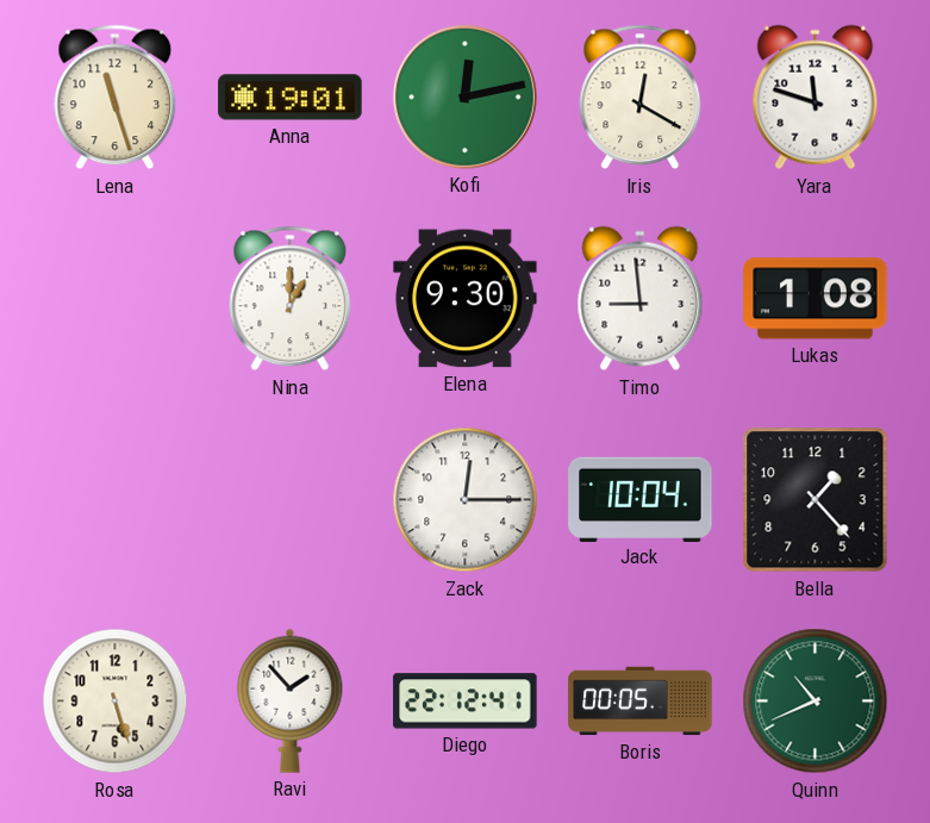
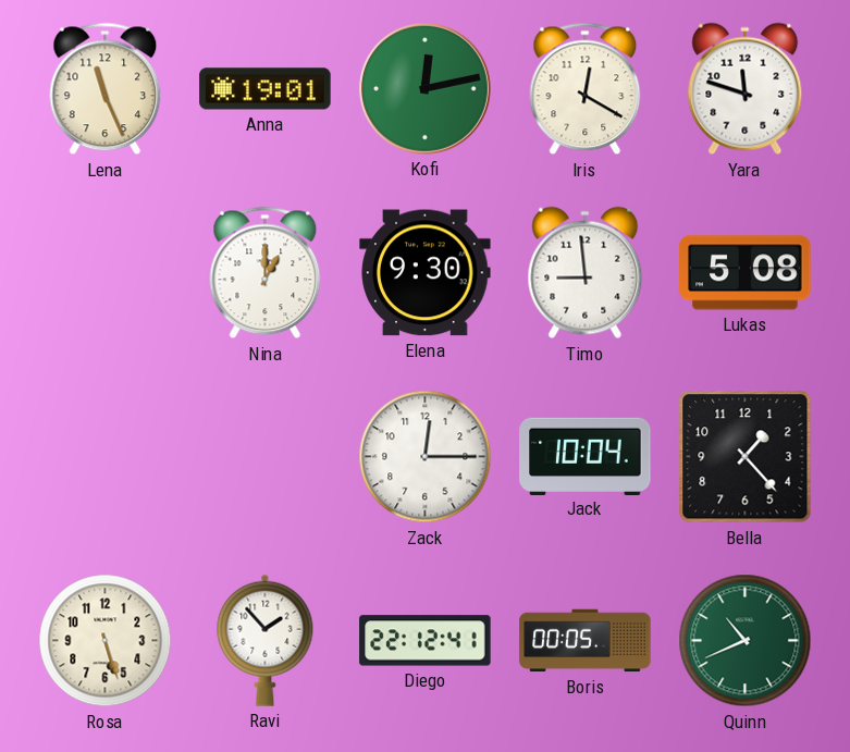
Lena: 11:27 -> 11:26 (106, 89)
Lukas: 1:08 -> 5:08 (746, 273)
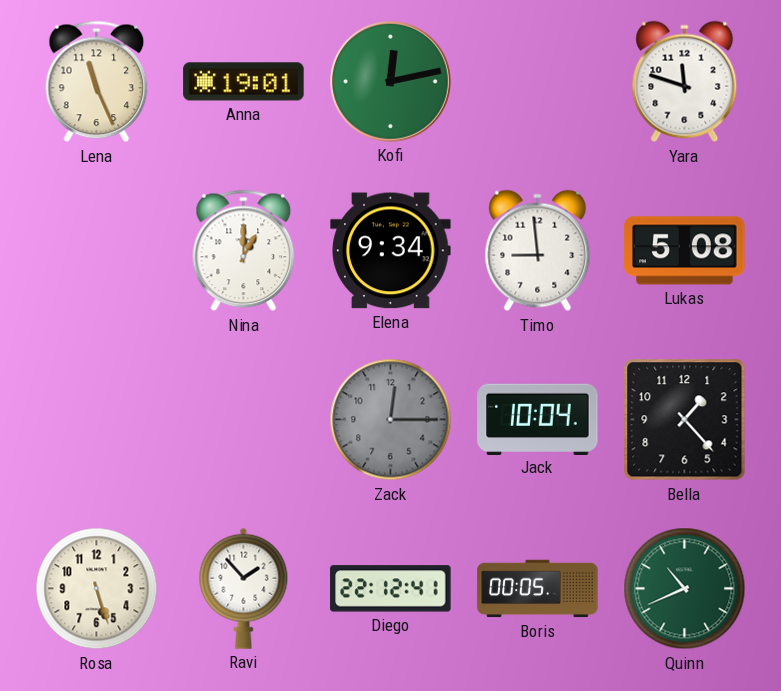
Iris: 12:20 -> none (586, 89)
Elena: 9:30 -> 9:34 (391, 251)
Zack dial: white -> grey (391, 420)
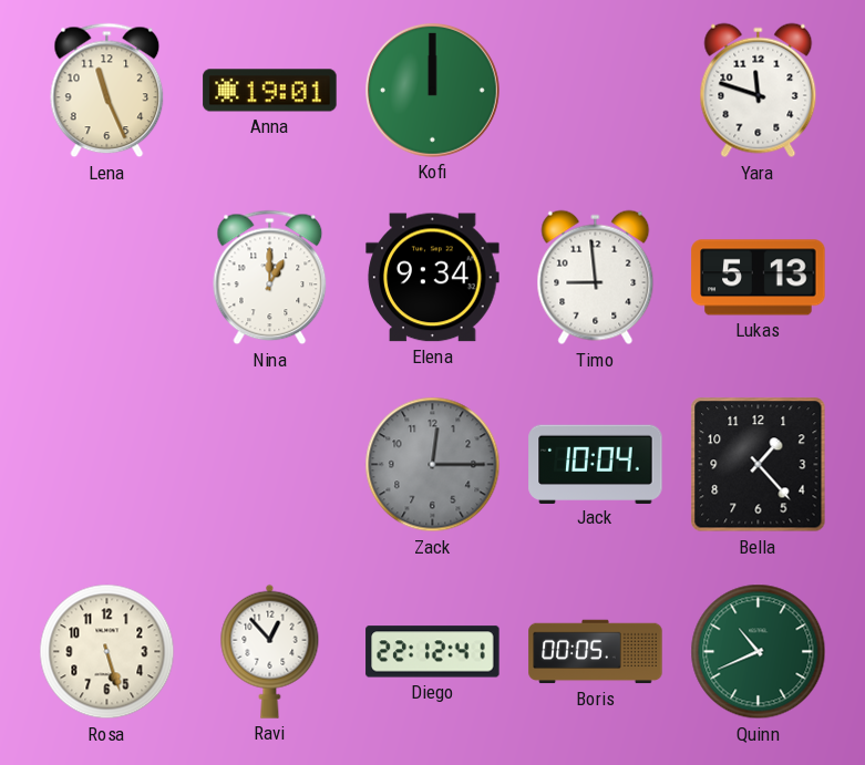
Kofi: 12:13 -> 12:00 (433, 90)
Lukas: 5:08 -> 5:13 (759, 278)
Ravi: 1:53 -> 12:53 (270, 651)
